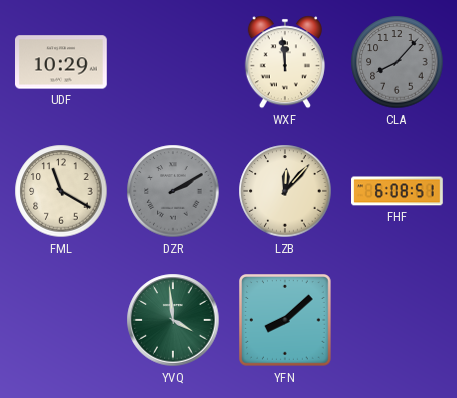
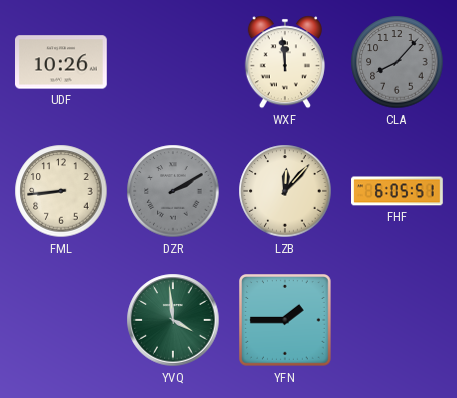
UDF: 10:29 -> 10:26 (62, 62)
FML: 11:20 -> 8:44 (61, 191)
FHF: 6:08 -> 6:05 (398, 191)
YFN: 8:08 -> 1:45 (286, 321)
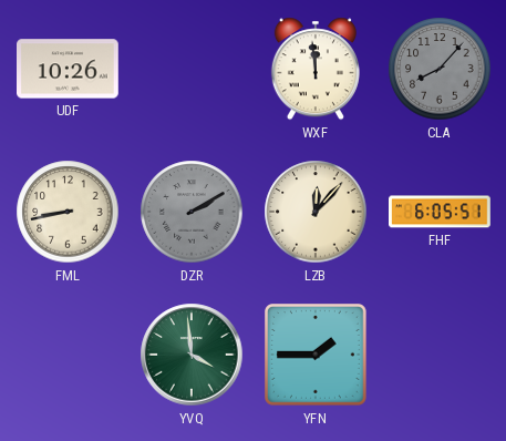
FML: 8:44 -> 8:43 (68, 212)
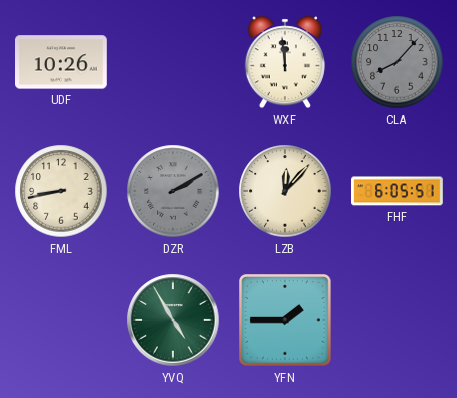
YVQ: 3:59 -> 4:55 (173, 320)
